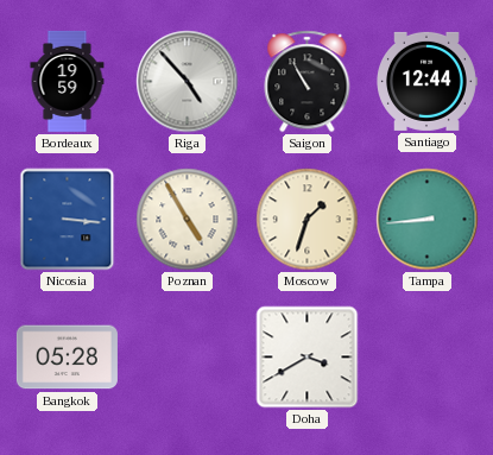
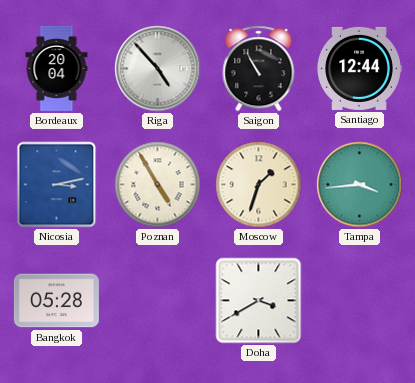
Bordeaux: 19:59 -> 20:04 (57, 68)
Nicosia: 3:16 -> 3:13 (57, 185)
Tampa: 8:44 -> 3:44 (360, 185)
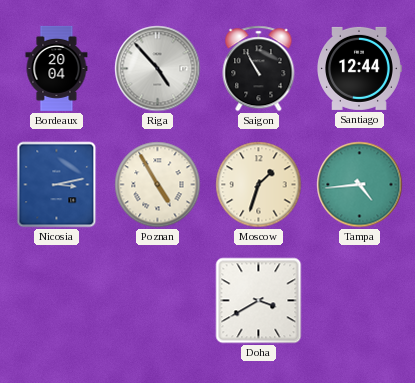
Tampa: 3:44 -> 4:44 (360, 185)
Bangkok: 05:28 -> none (56, 301)
